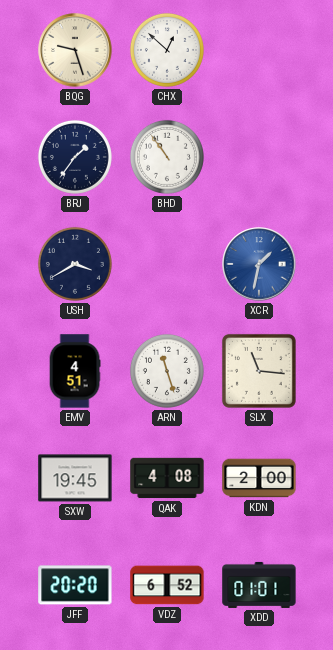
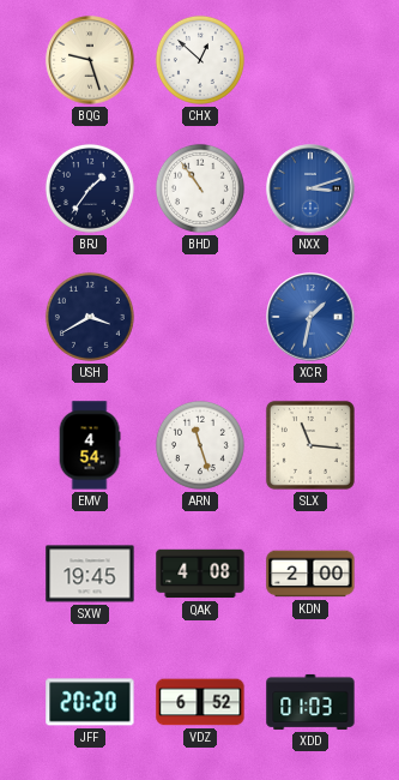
NXX: none -> 3:12 (310, 188)
EMV: 4:51 -> 4:54 (90, 445)
XDD: 01:01 -> 01:03 (310, 702)
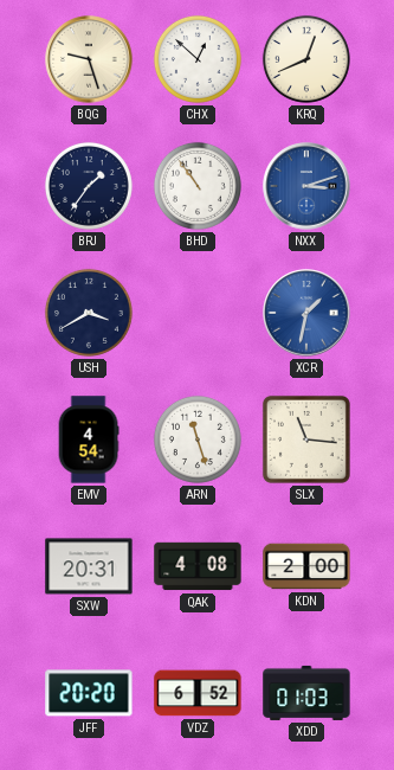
KRQ: none -> 12:41 (306, 59)
SXW: 19:45 -> 20:31 (89, 566)
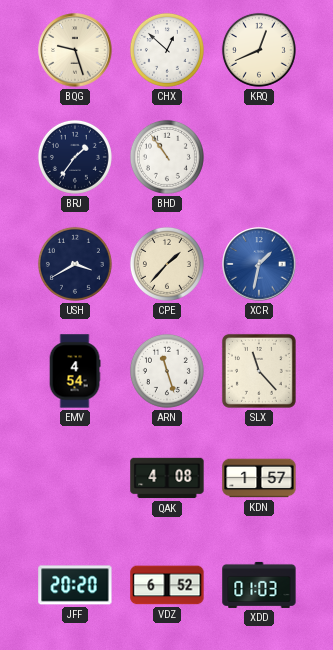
NXX: 3:12 -> none (306, 186)
CPE: none -> 1:37 (167, 264)
SLX: 11:16 -> 11:23 (259, 371)
SXW: 20:31 -> none (89, 566)
KDN: 2:00 -> 1:57 (259, 478)
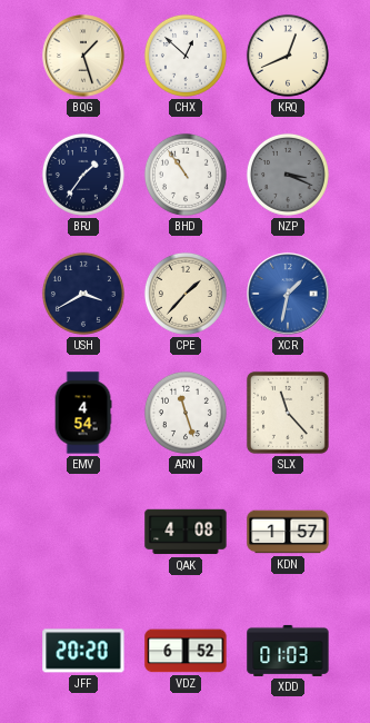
BQG: 9:27 -> 1:27 (83, 56)
NZP: none -> 3:19 (288, 175)
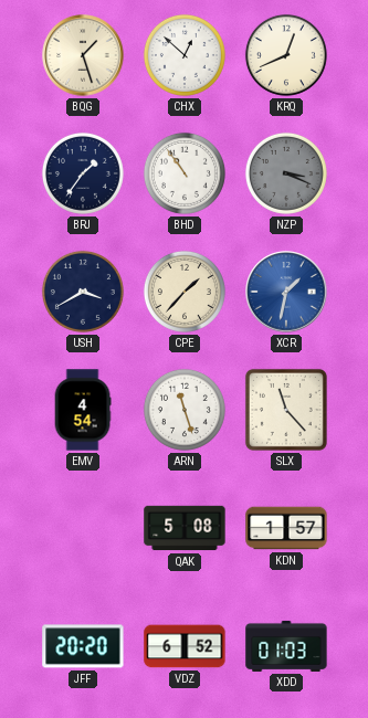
QAK: 4:08 -> 5:08 (185, 528)
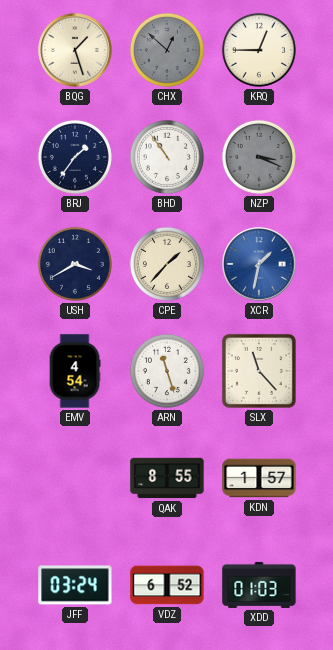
CHX dial: white -> grey (167, 50)
KRQ: 12:41 -> 12:45 (259, 50)
QAK: 5:08 -> 8:55 (167, 478)
JFF: 20:20 -> 03:24 (75, 585)
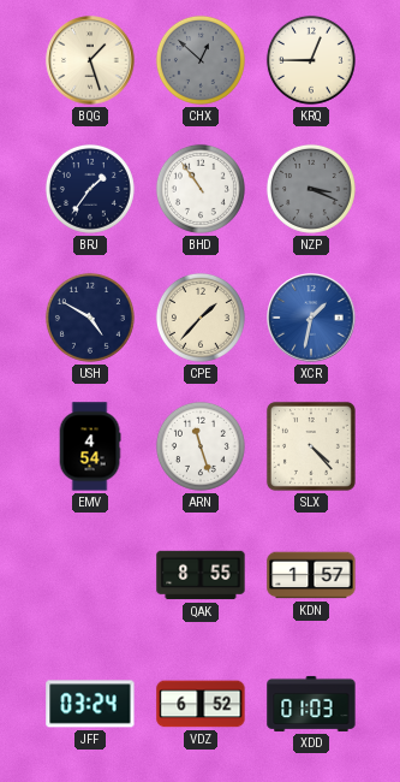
USH: 3:40 -> 4:50 (90, 318)
SLX: 11:23 -> 4:23 (311, 446)
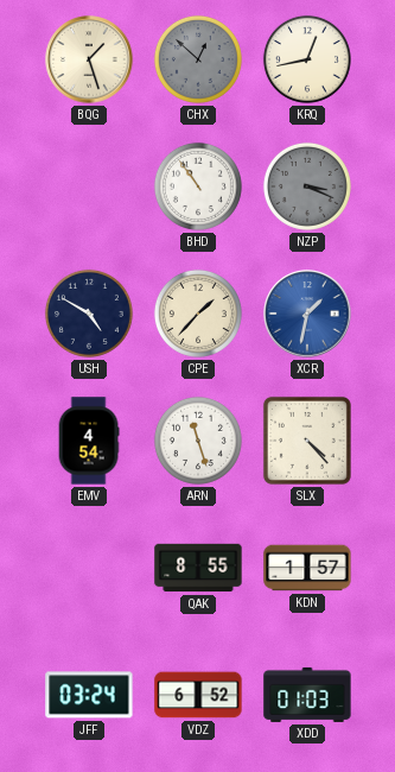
KRQ: 12:45 -> 12:43 (307, 59)
BRJ: 1:36 -> none (90, 189)
